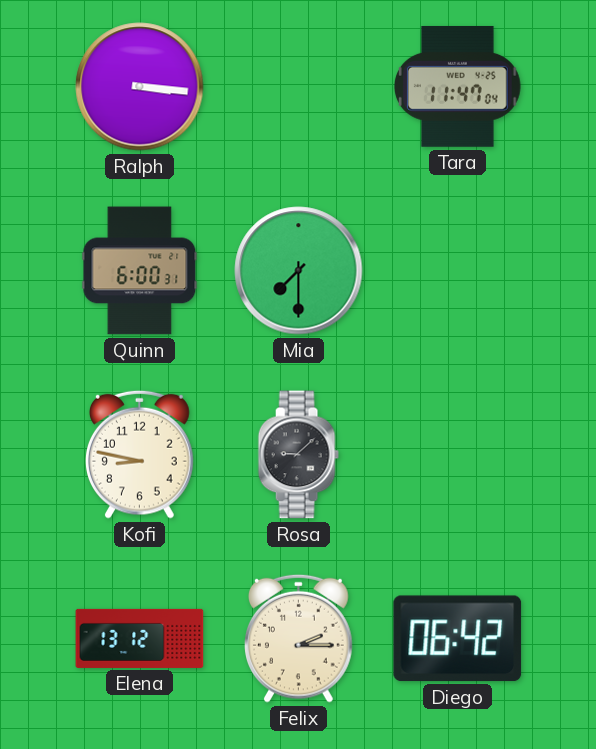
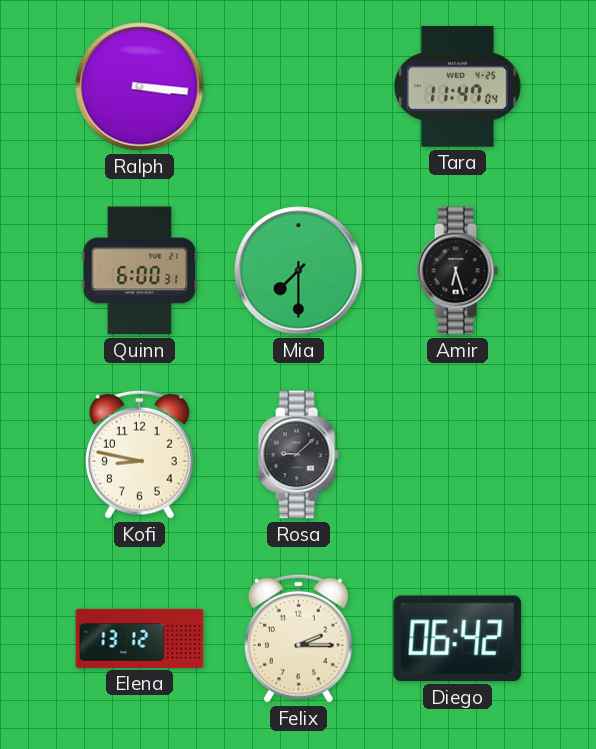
Amir: none -> 6:27 (457, 271)
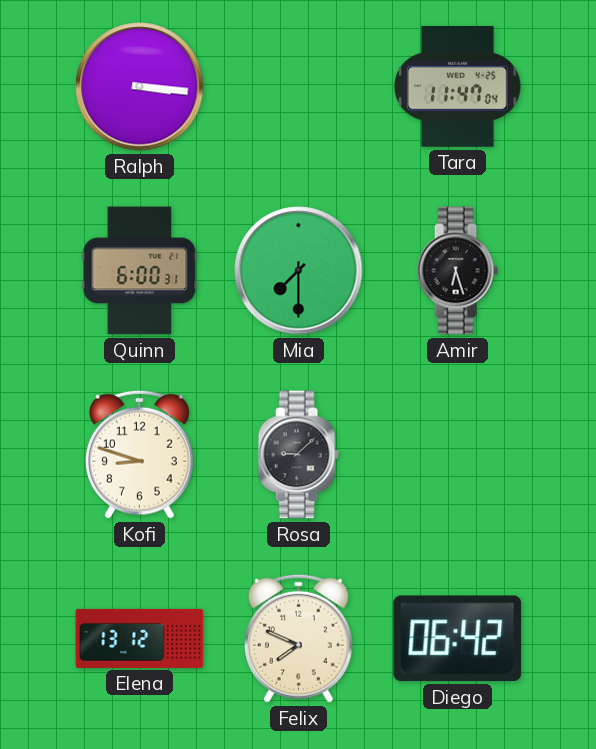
Kofi: 8:47 -> 8:48 (140, 454)
Felix: 2:15 -> 7:49 (299, 638)
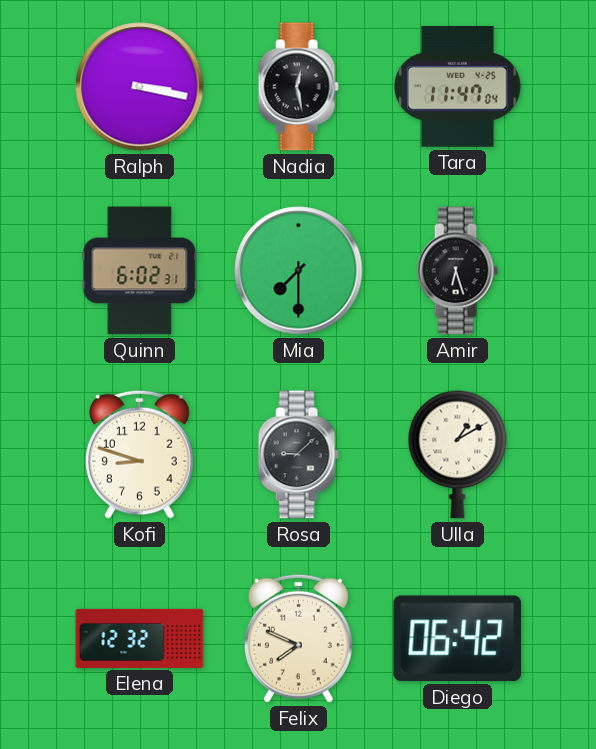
Ralph: 3:16 -> 3:17 (140, 87)
Nadia: none -> 12:28 (298, 87)
Quinn: 6:00 -> 6:02 (140, 271)
Ulla: none -> 1:10 (458, 454)
Elena: 13:12 -> 12:32 (140, 638)
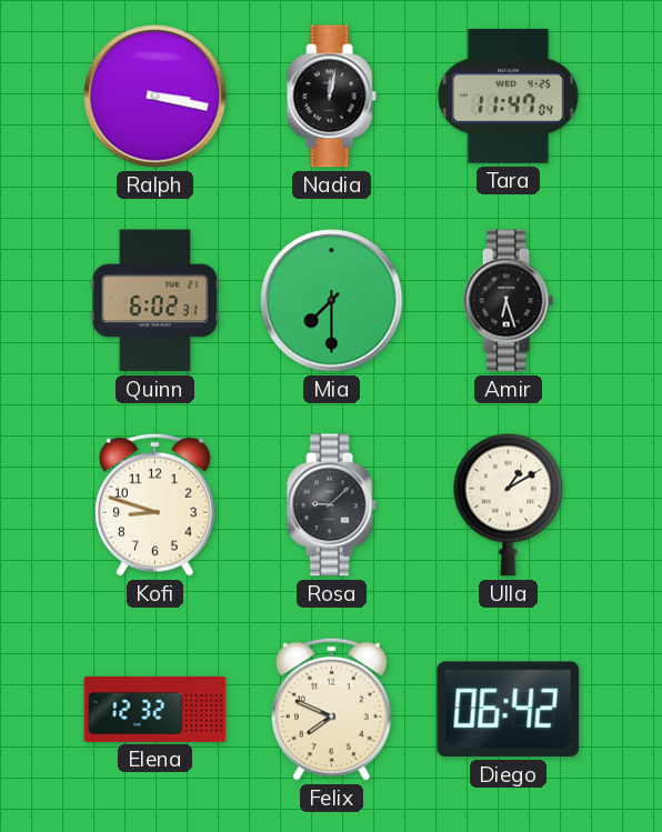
Nadia: 12:28 -> 12:02 (331, 97)
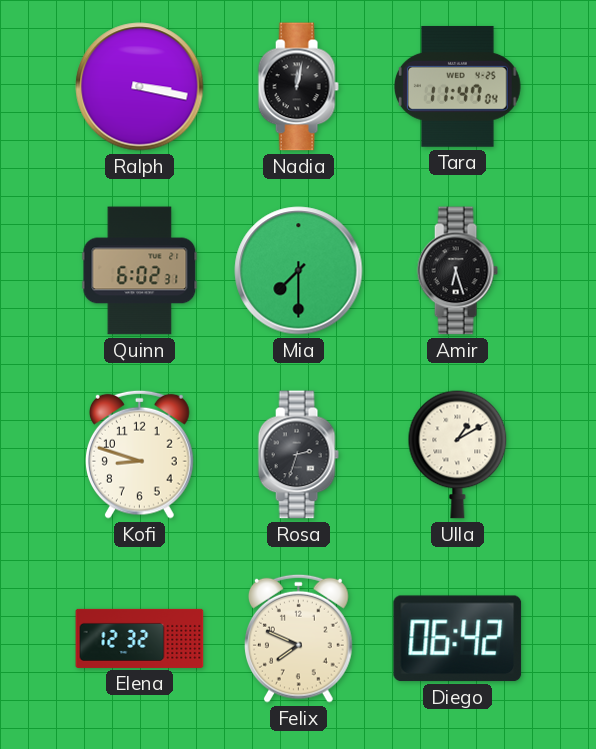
Rosa: 9:08 -> 2:33 (298, 455)
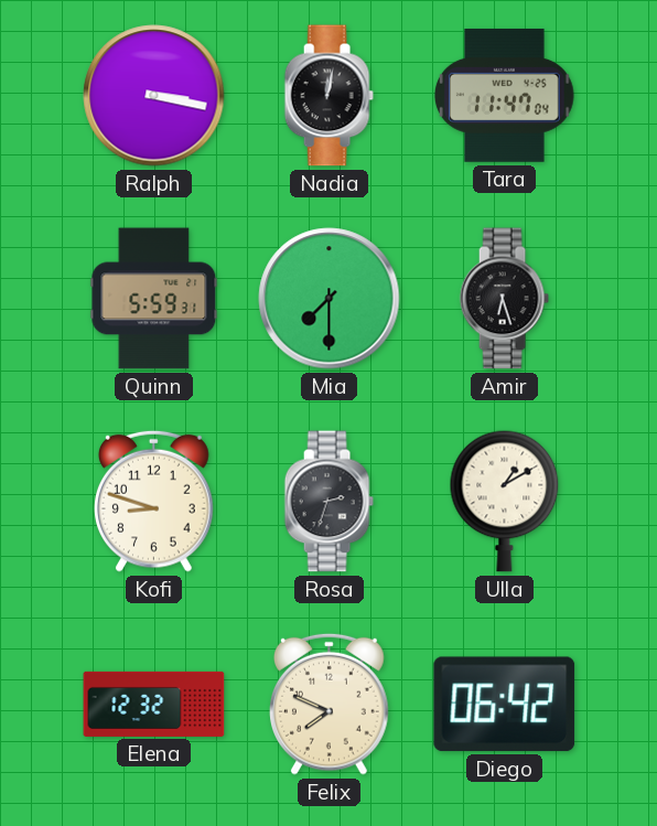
Quinn: 6:02 -> 5:59 (154, 299)
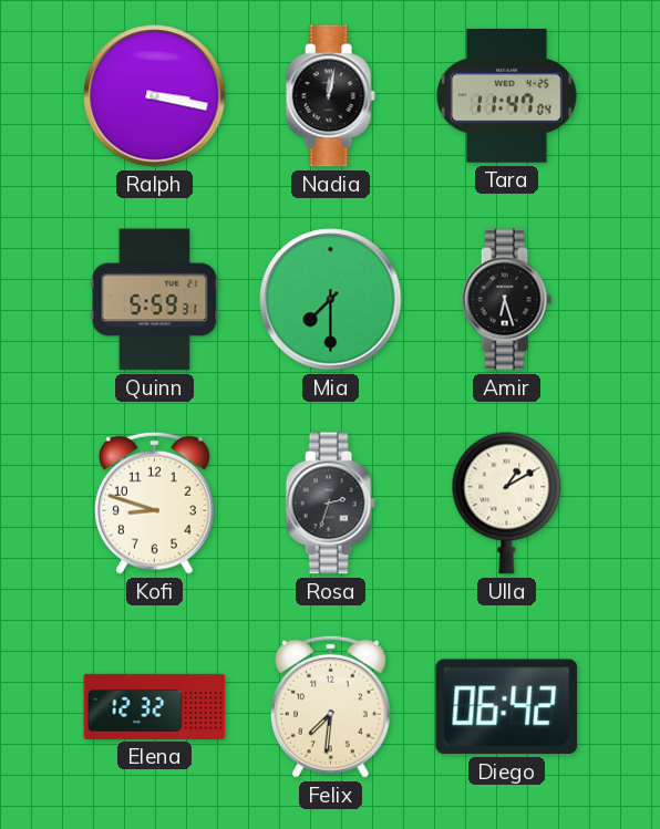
Felix: 7:49 -> 7:31 (331, 706)
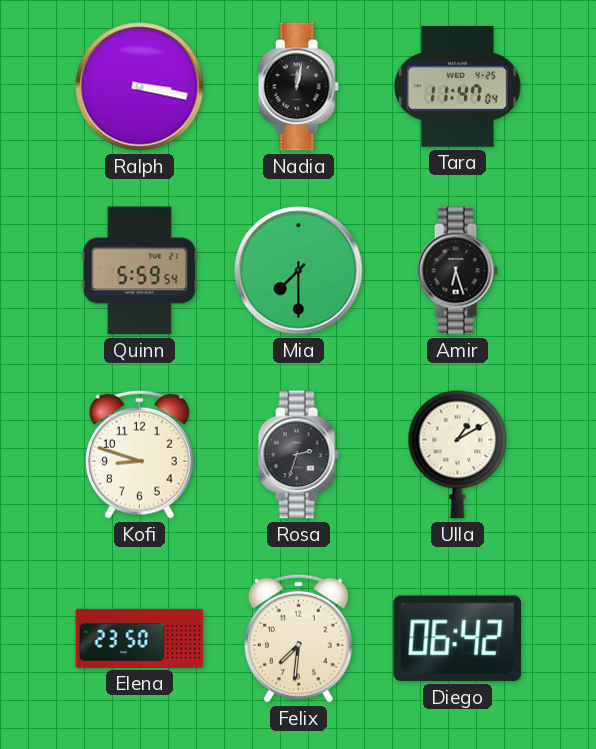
Quinn: 5:59:31 -> 5:59:54 (140, 271)
Elena: 12:32 -> 23:50 (140, 638)
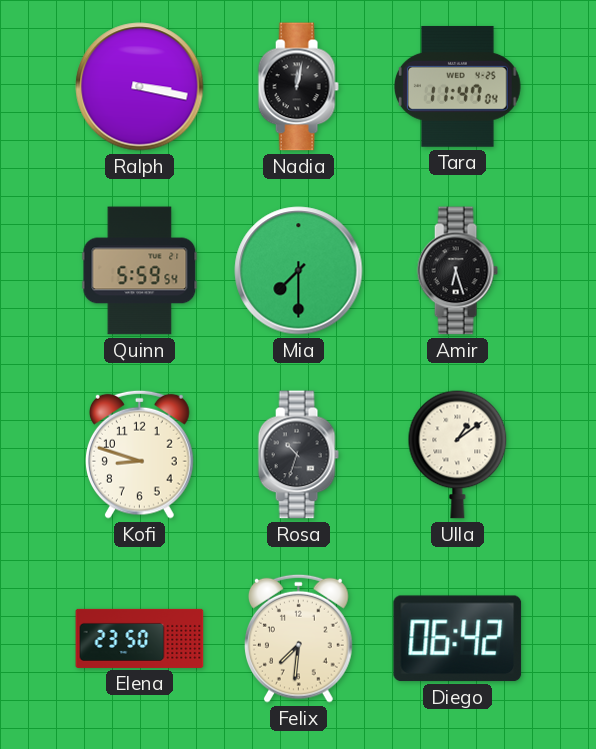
Rosa: 2:33 -> 10:33 (298, 455)
Ulla: 1:10 -> 1:09 (458, 454)
